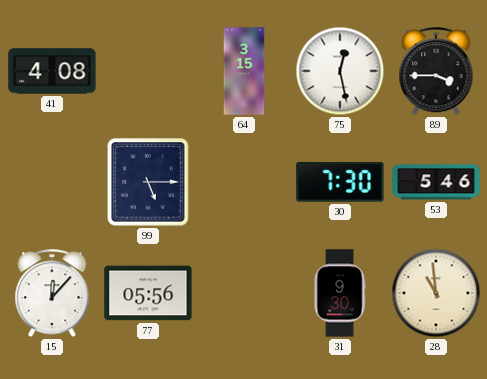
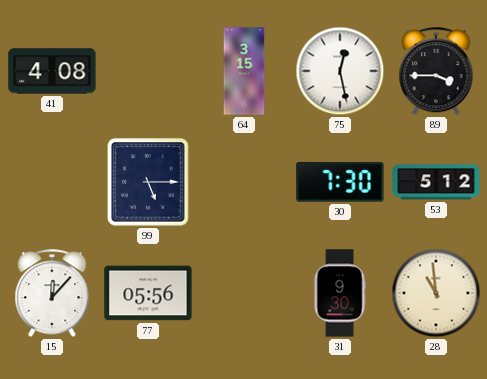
53: 5:46 -> 5:12 (436, 182)
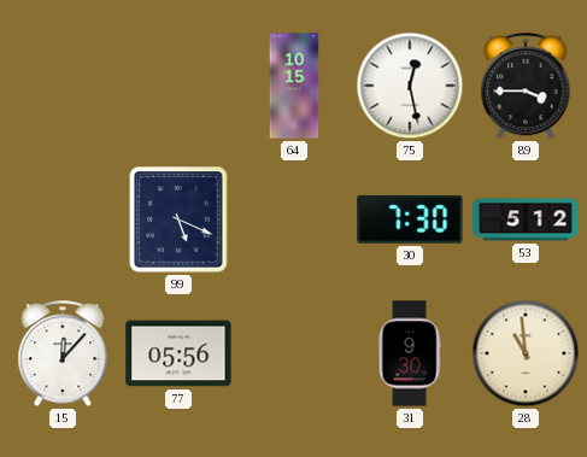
41: 4:08 -> none (52, 71)
64: 3:15 -> 10:15 (294, 86)
99: 5:15 -> 5:19 (178, 219)
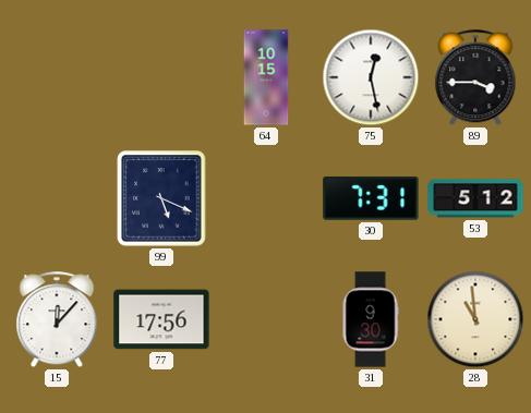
30: 7:30 -> 7:31 (371, 198)
77: 05:56 -> 17:56 (161, 319)
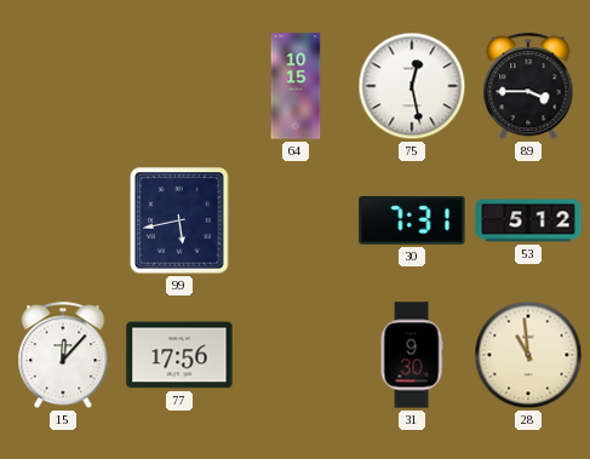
99: 5:19 -> 5:43 (179, 220)
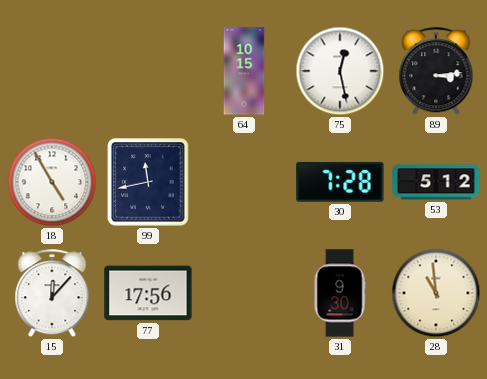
89: 3:45 -> 3:14 (436, 72)
18: none -> 4:55 (52, 182)
99: 5:43 -> 11:43 (148, 182)
30: 7:31 -> 7:28 (340, 182)
